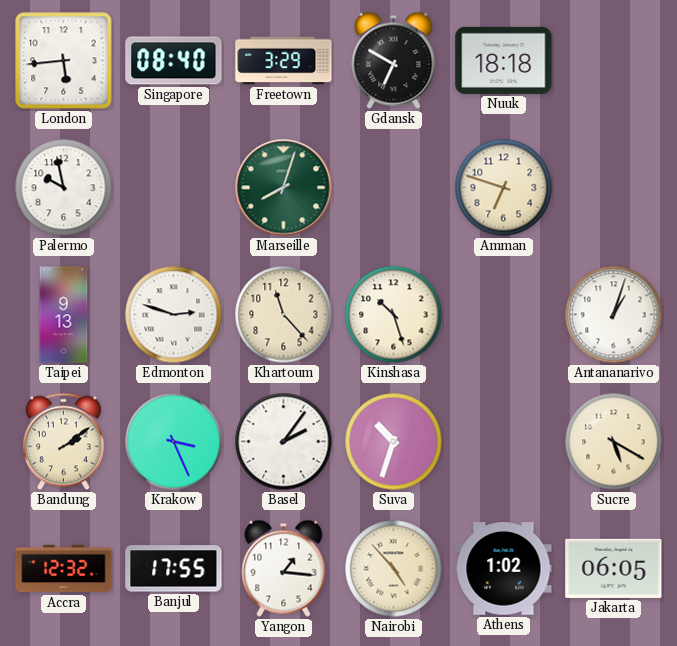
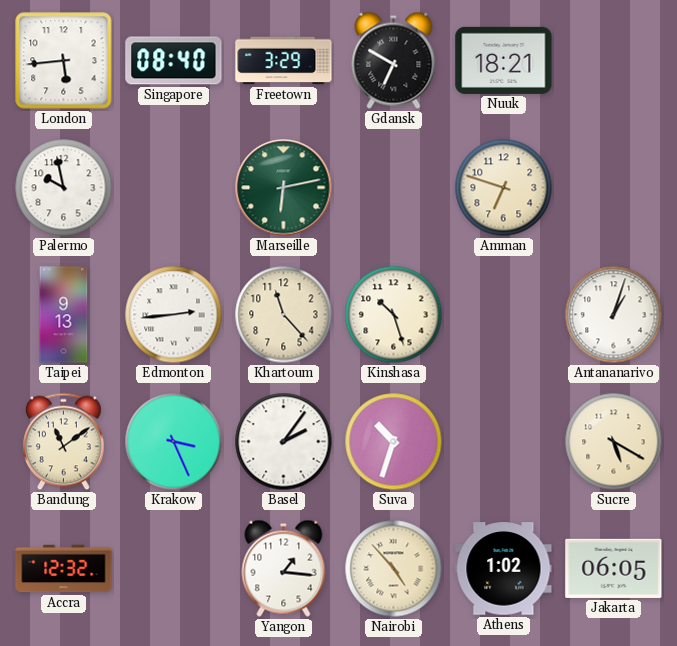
Nuuk: 18:18 -> 18:21 (504, 60)
Marseille: 8:03 -> 6:13 (284, 188)
Edmonton: 2:48 -> 2:44 (174, 315)
Bandung: 2:09 -> 11:09 (64, 442)
Banjul: 17:55 -> none (174, 569)
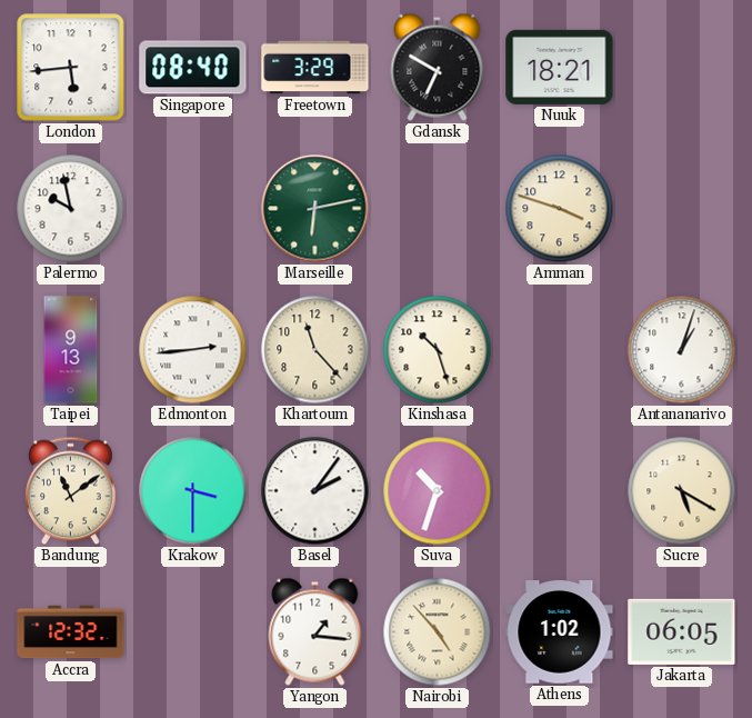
Amman: 6:48 -> 3:48 (560, 209)
Krakow: 3:26 -> 3:30 (193, 491)
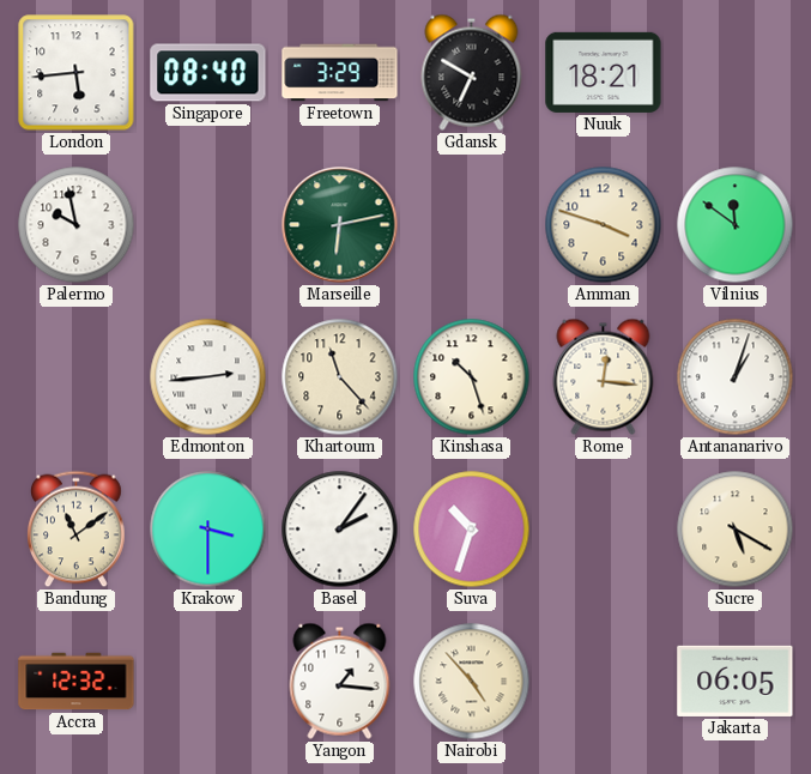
Vilnius: none -> 11:51 (736, 225)
Taipei: 9:13 -> none (71, 350)
Rome: none -> 12:16 (604, 376)
Athens: 1:02 -> none (560, 632)
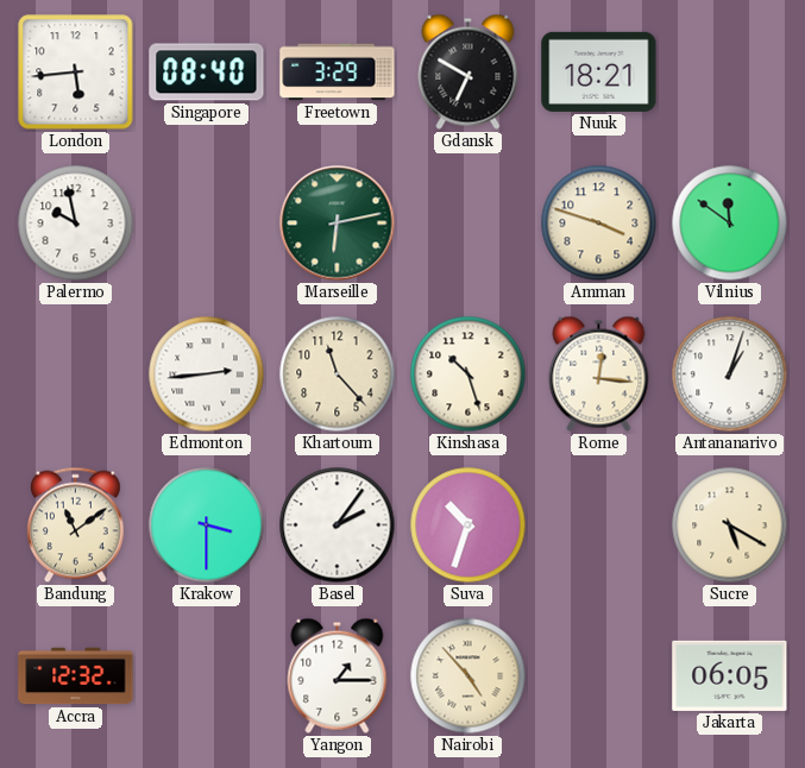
Yangon: 1:16 -> 1:15 (338, 675)
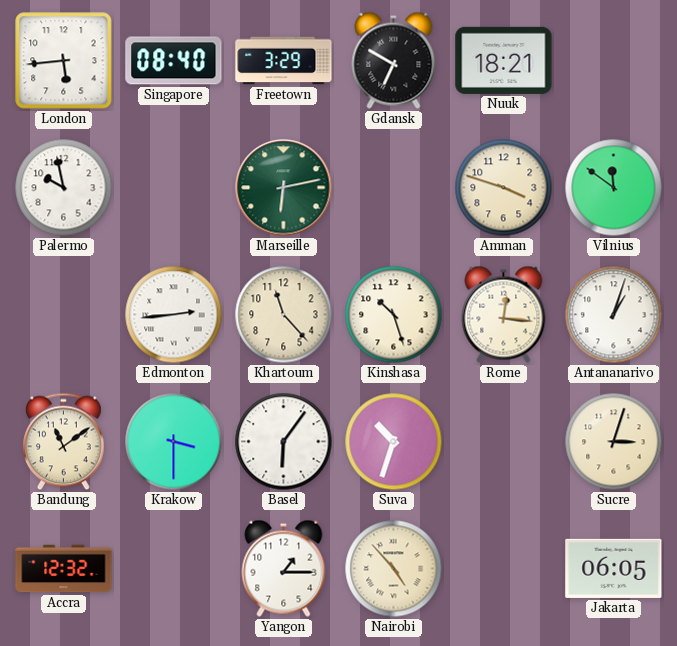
Basel: 2:06 -> 6:06 (284, 442)
Sucre: 5:20 -> 3:03 (614, 442)
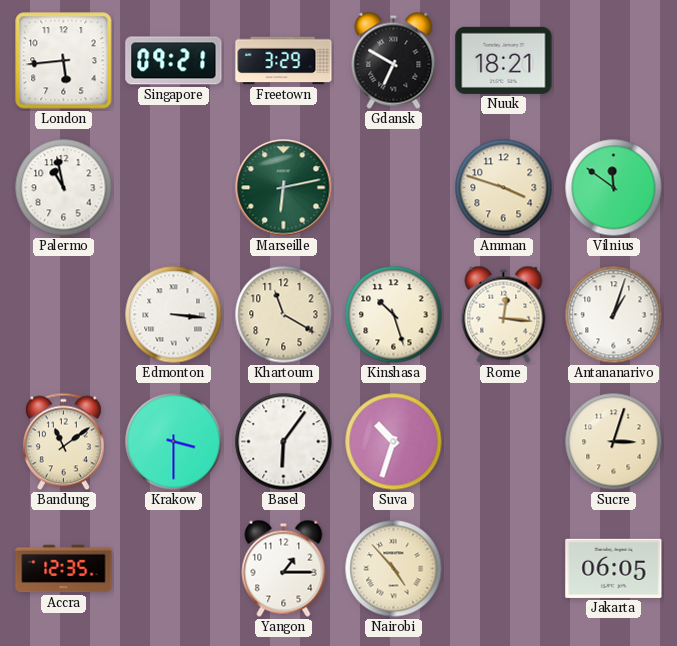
Singapore: 08:40 -> 09:21 (174, 61)
Palermo: 9:58 -> 10:58 (64, 188)
Edmonton: 2:44 -> 3:16 (174, 315)
Khartoum: 11:23 -> 11:20 (284, 315)
Accra: 12:32 -> 12:35 (64, 569)
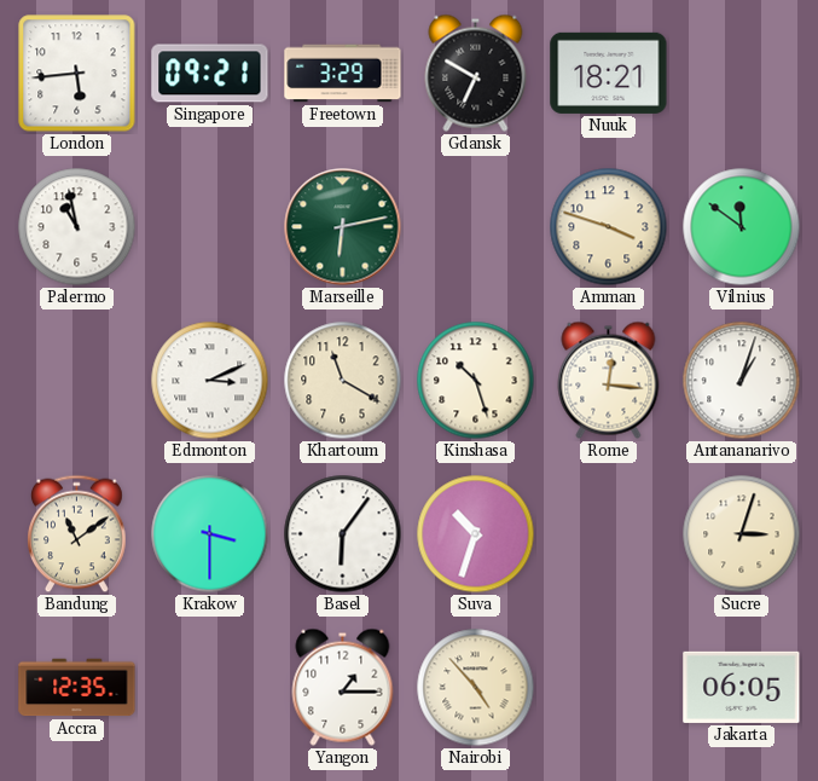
Edmonton: 3:16 -> 3:11 (210, 381)
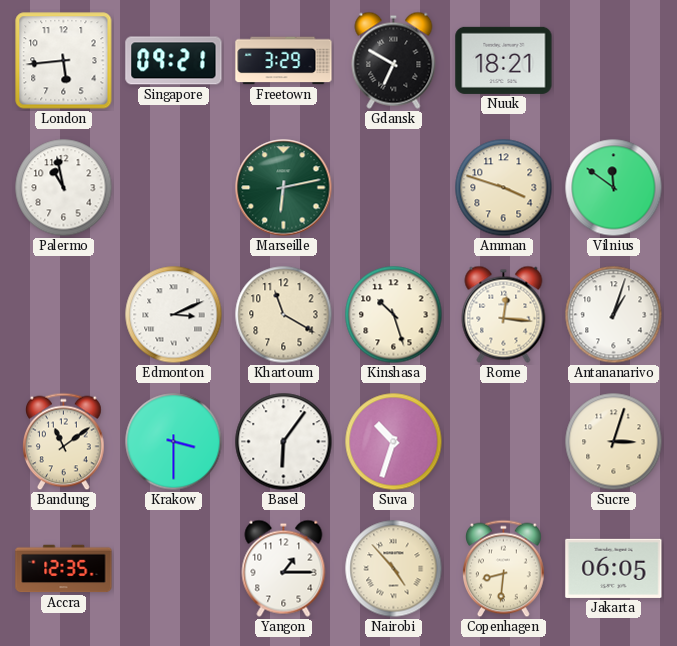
Copenhagen: none -> 8:31 (504, 569)
